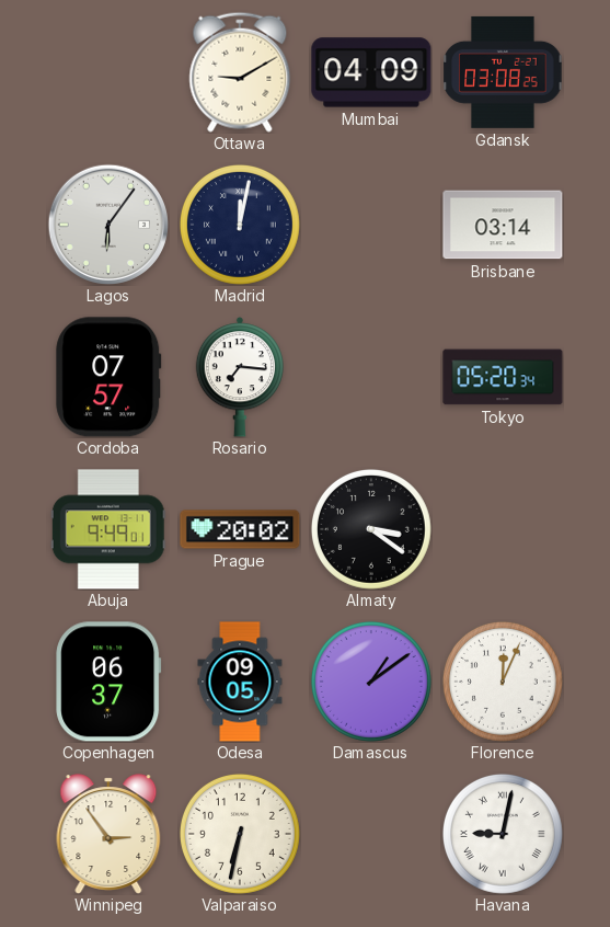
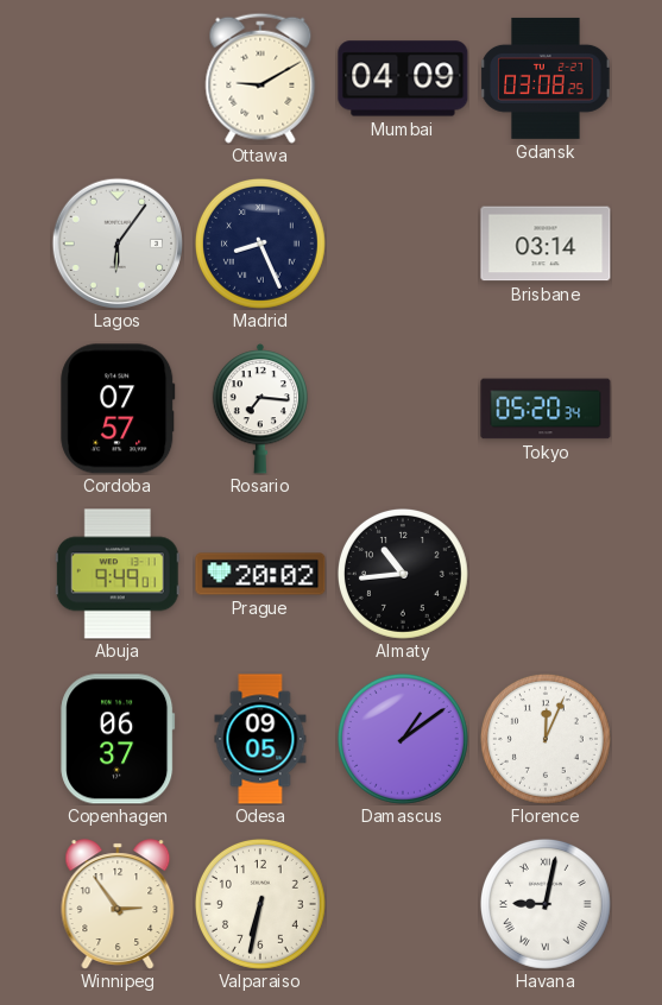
Madrid: 12:02 -> 8:26 (260, 244)
Almaty: 3:21 -> 10:44 (403, 574)
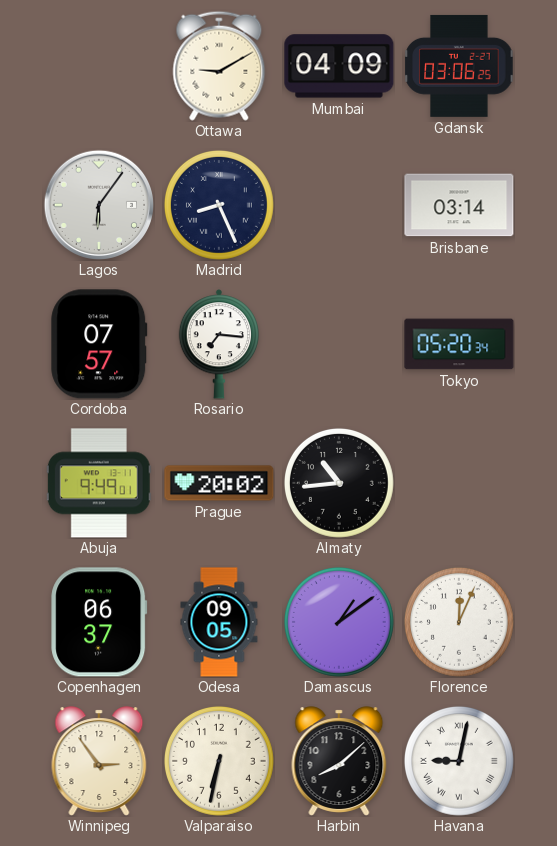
Gdansk: 03:08 -> 03:06 (459, 66)
Harbin: none -> 8:08 (339, 761)
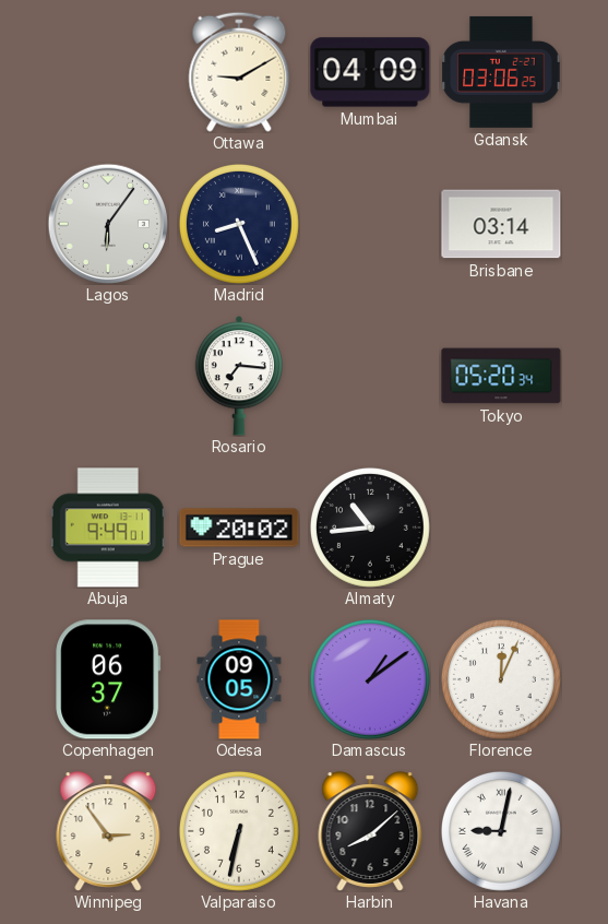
Cordoba: 07:57 -> none (99, 344)
